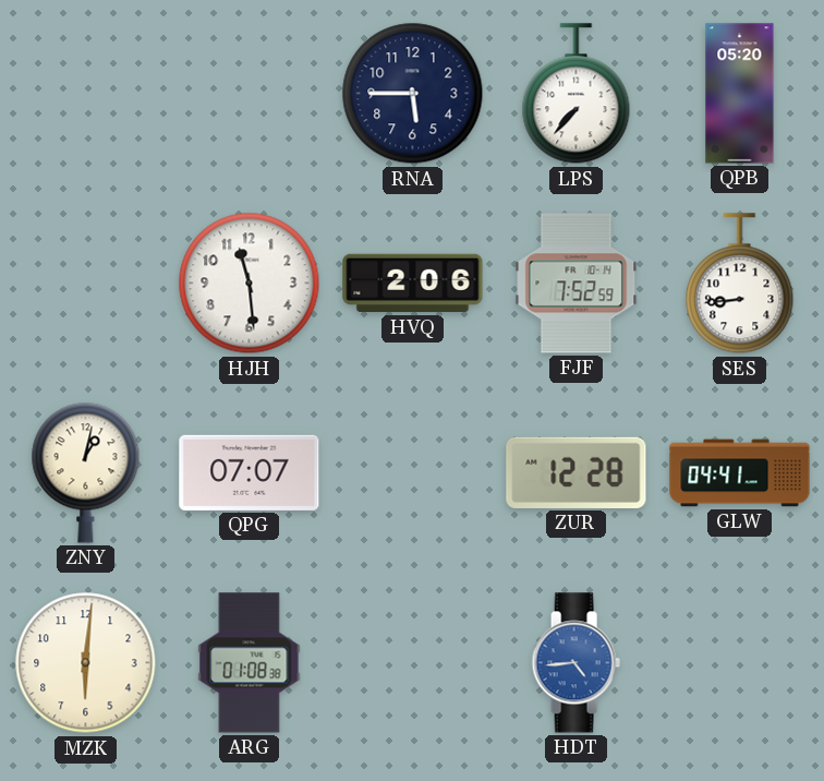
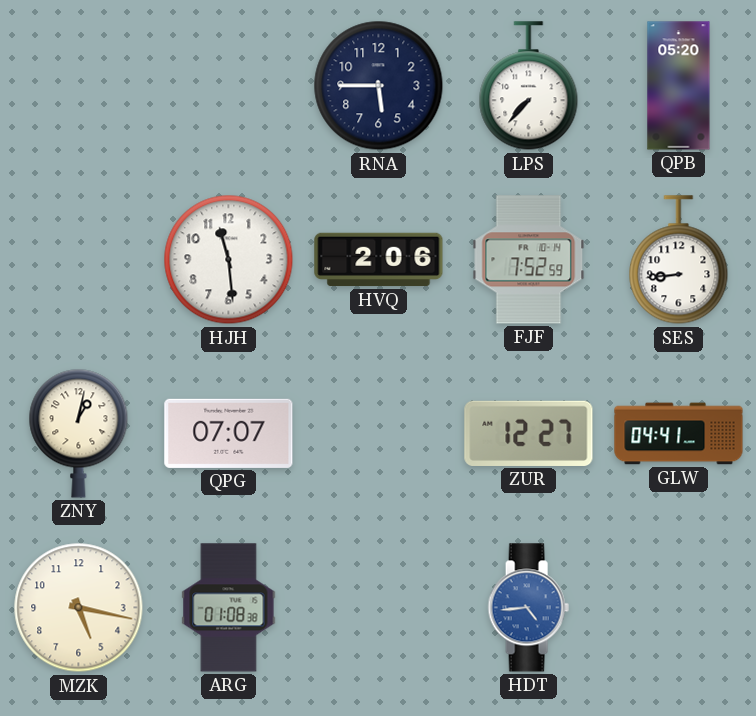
ZUR: 12:28 -> 12:27 (529, 433)
MZK: 6:01 -> 5:17 (79, 608)
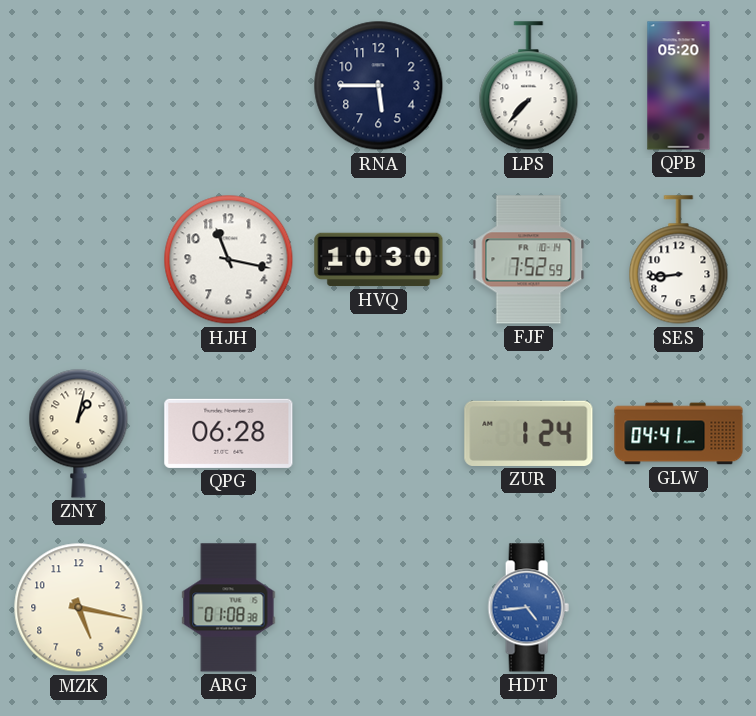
HJH: 11:29 -> 11:17 (229, 260)
HVQ: 2:06 -> 10:30 (379, 260)
QPG: 07:07 -> 06:28 (229, 433)
ZUR: 12:27 -> 1:24 (529, 433)
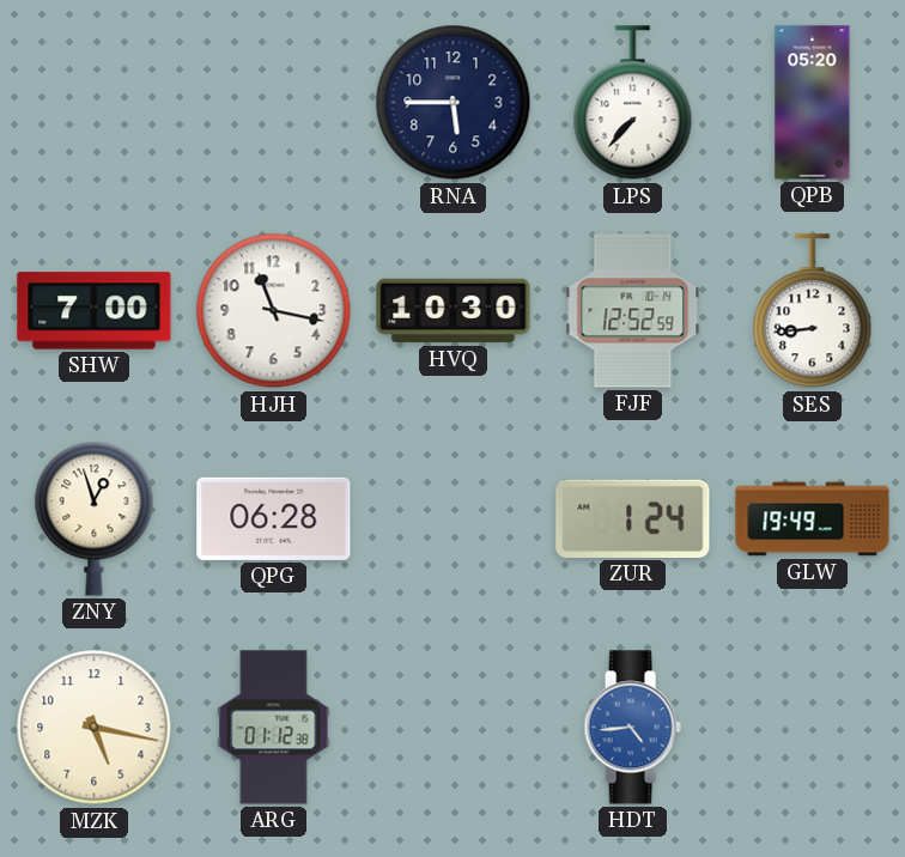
SHW: none -> 7:00 (95, 311)
FJF: 7:52 -> 12:52 (633, 311)
ZNY: 1:02 -> 12:57 (95, 518)
GLW: 04:41 -> 19:49 (813, 519)
ARG: 01:08 -> 01:12 (274, 728)
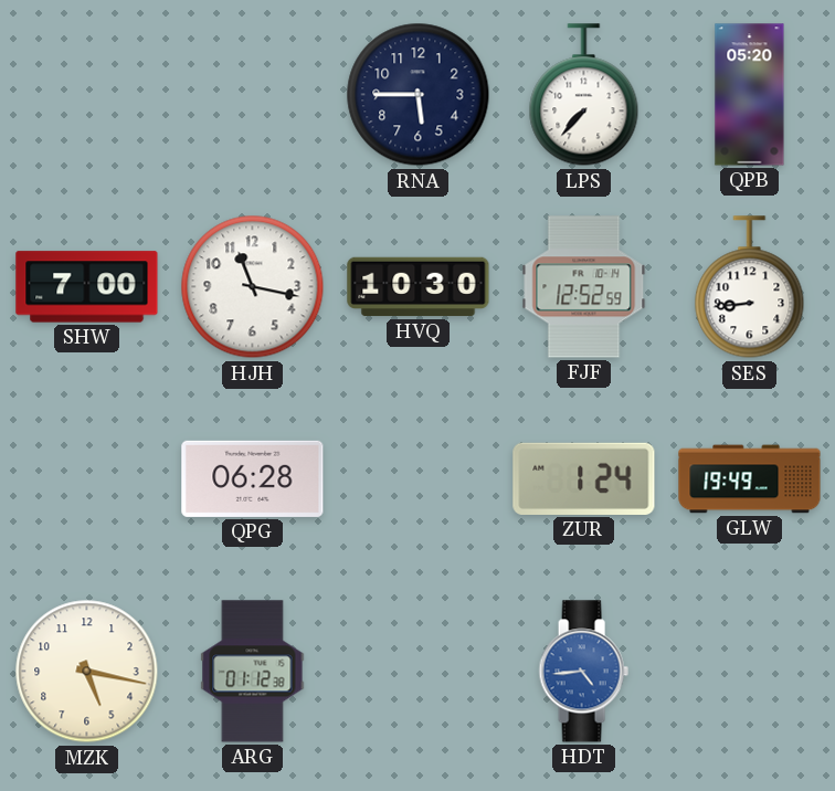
ZNY: 12:57 -> none (95, 518)
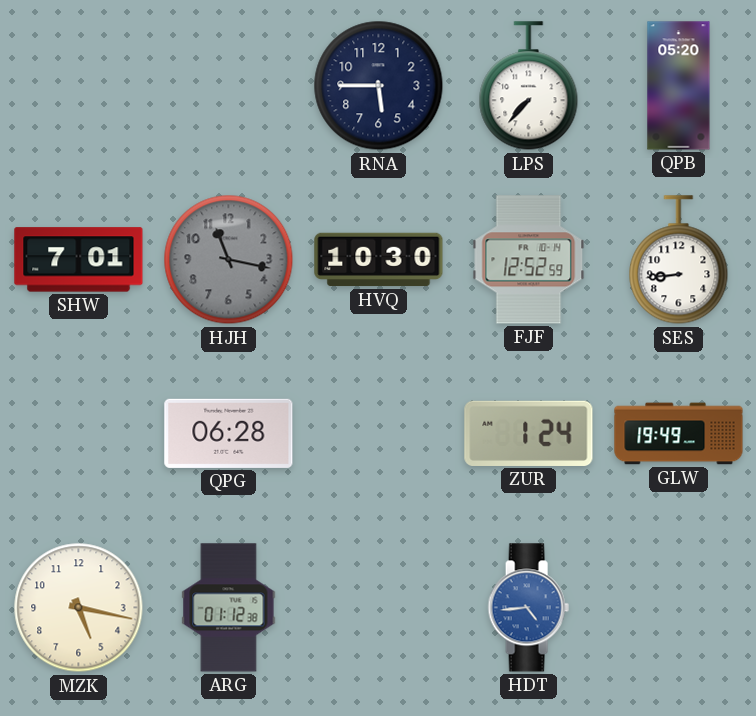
SHW: 7:00 -> 7:01 (79, 260)
HJH dial: white -> grey (229, 260)
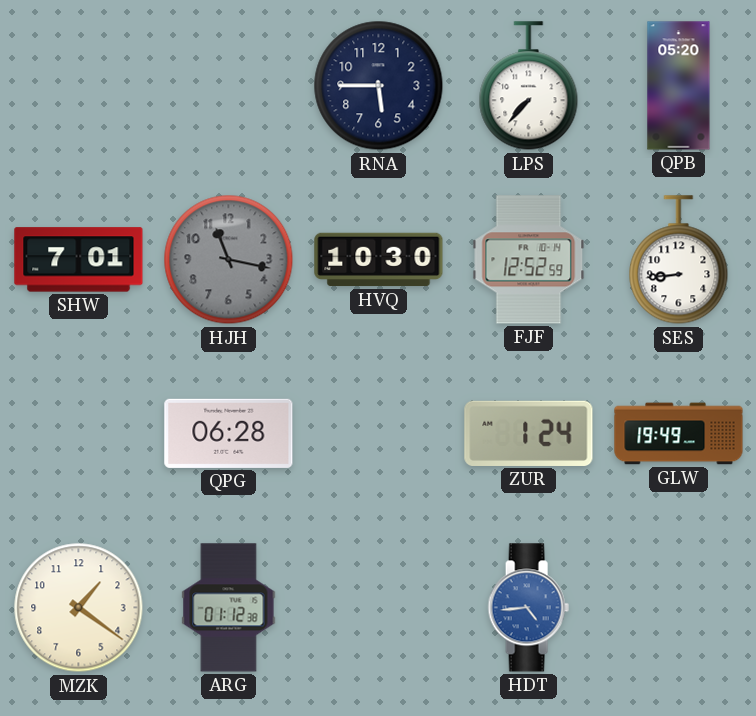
MZK: 5:17 -> 1:21 (79, 608)
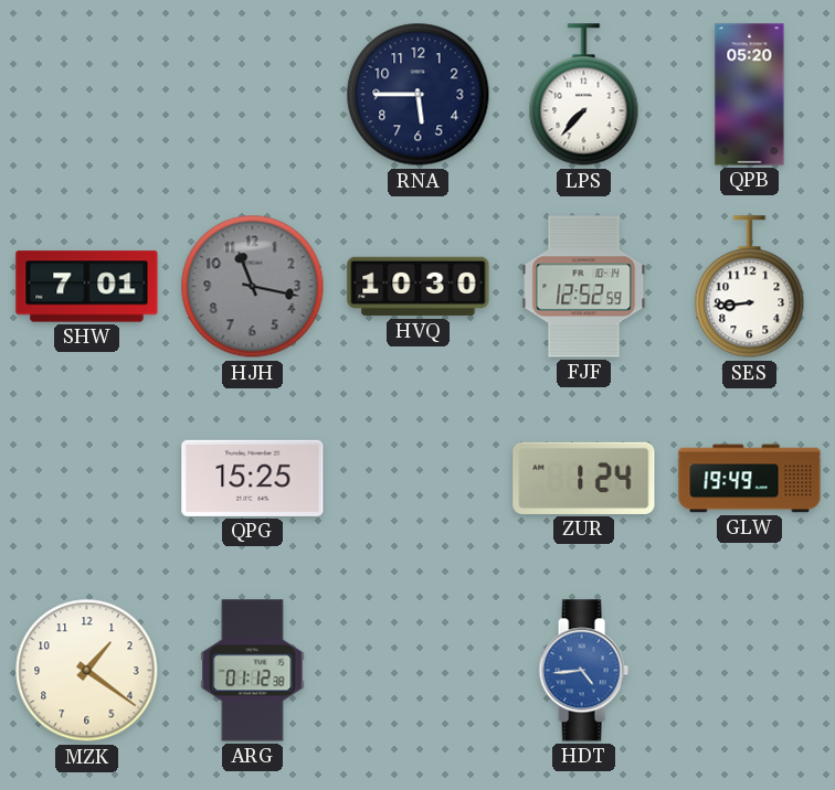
QPG: 06:28 -> 15:25 (253, 478)
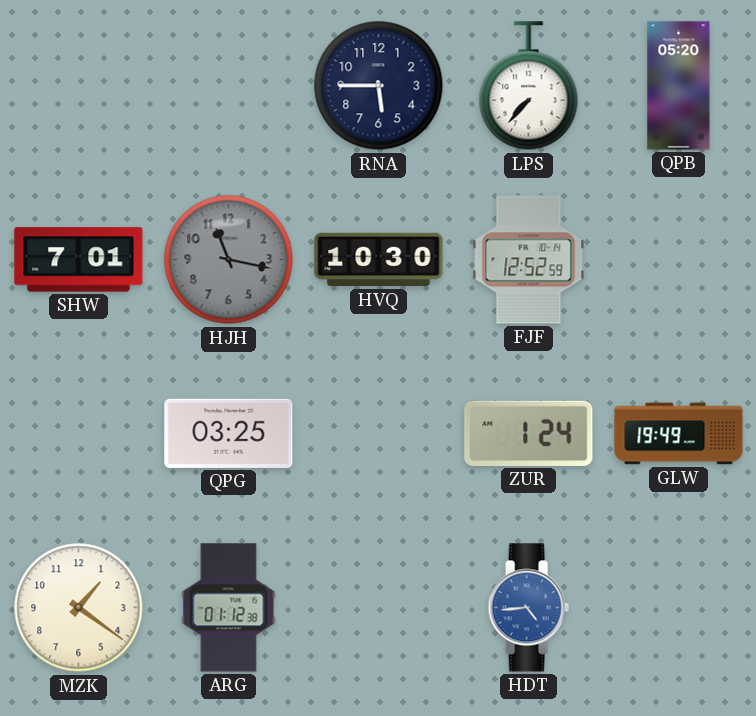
SES: 8:44 -> none (750, 287)
QPG: 15:25 -> 03:25 (229, 433)
